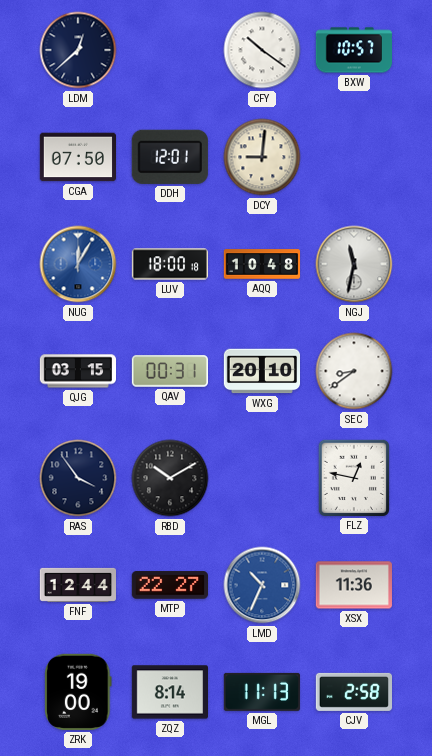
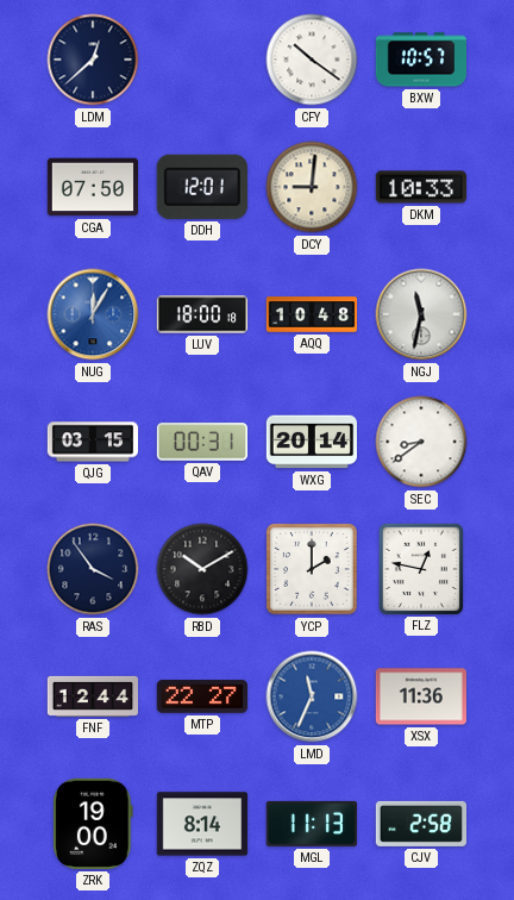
DKM: none -> 10:33 (421, 187)
WXG: 20:10 -> 20:14 (311, 442)
YCP: none -> 2:00 (312, 569)
LMD: 10:34 -> 11:34 (312, 696)
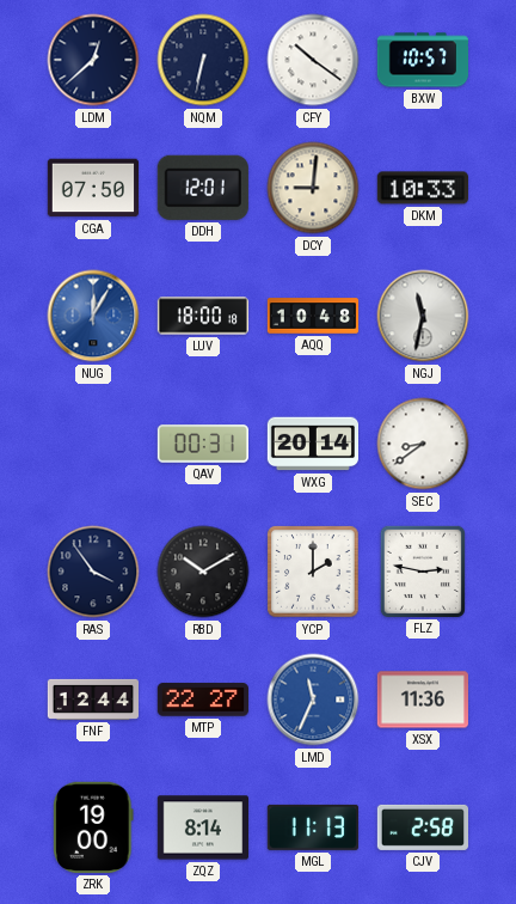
NQM: none -> 6:32 (203, 60)
QJG: 03:15 -> none (92, 442)
FLZ: 12:47 -> 2:47 (423, 570)
